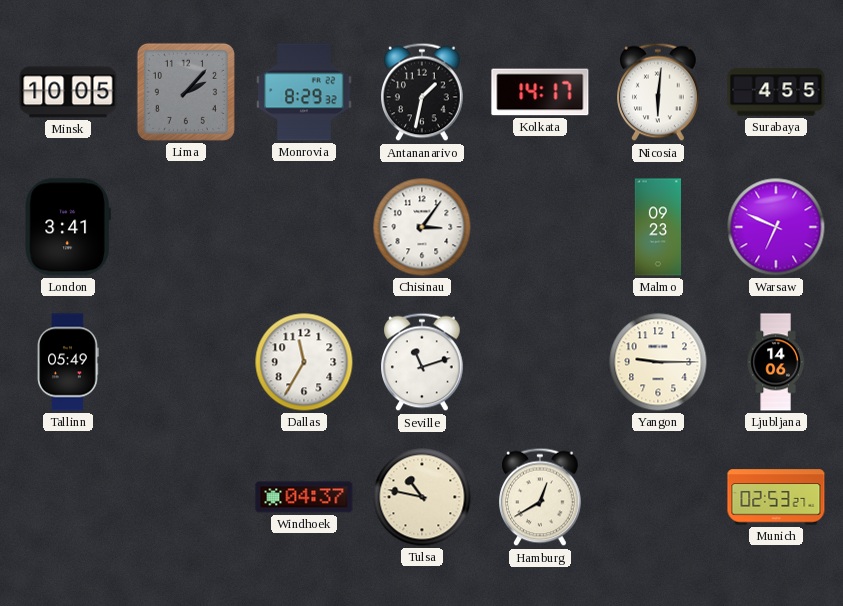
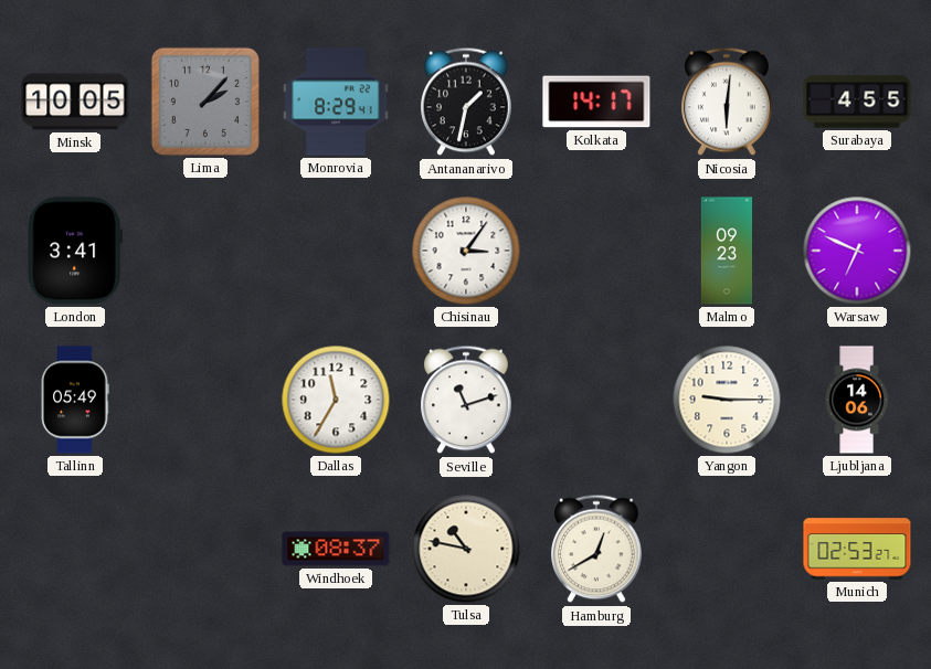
Monrovia: 8:29:32 -> 8:29:41 (336, 102)
Windhoek: 04:37 -> 08:37 (336, 549)
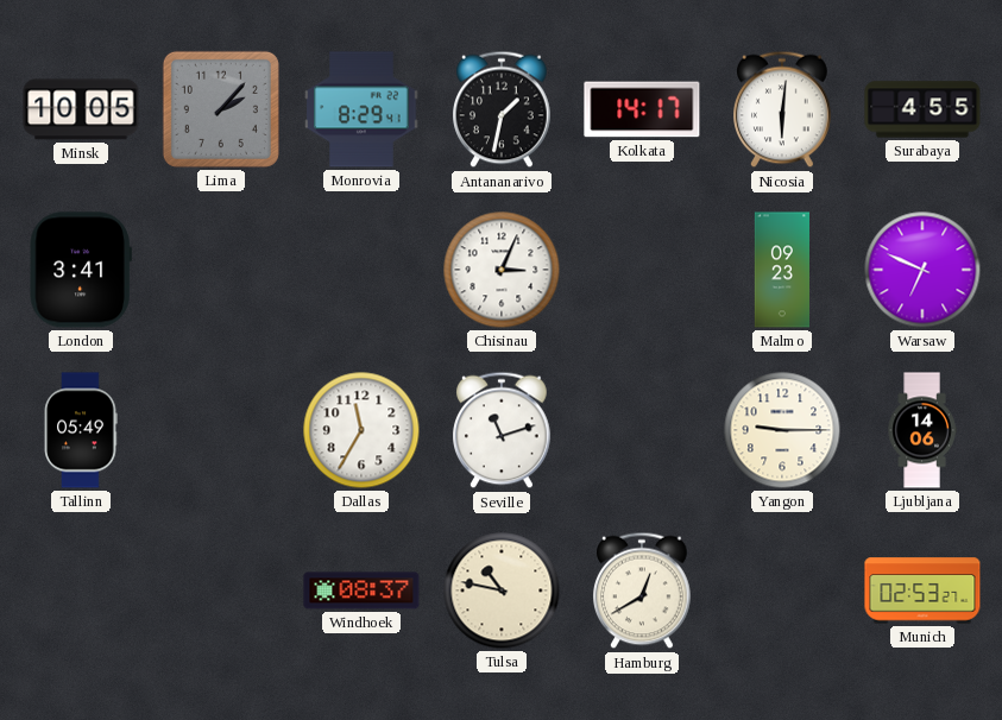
Chisinau: 3:06 -> 3:04 (502, 270)
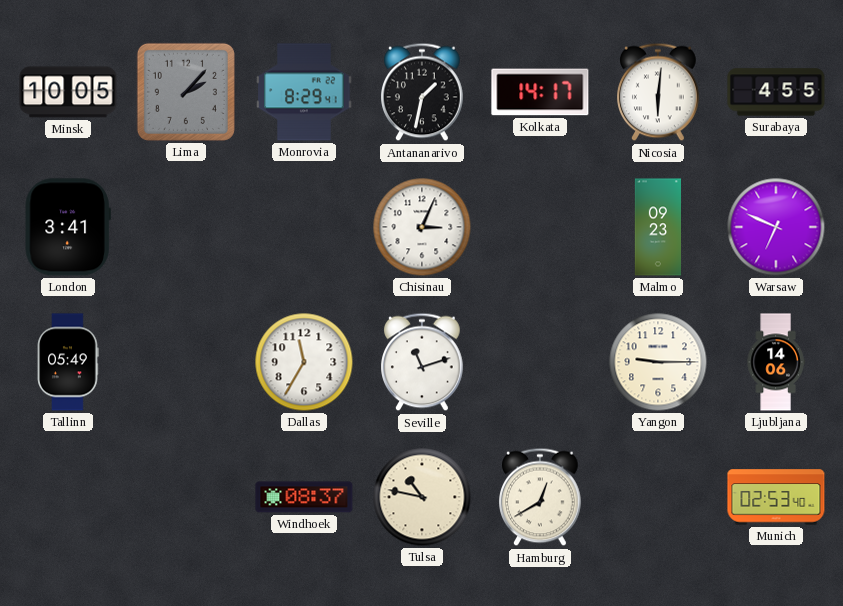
Munich: 02:53:27 -> 02:53:40 (776, 497)
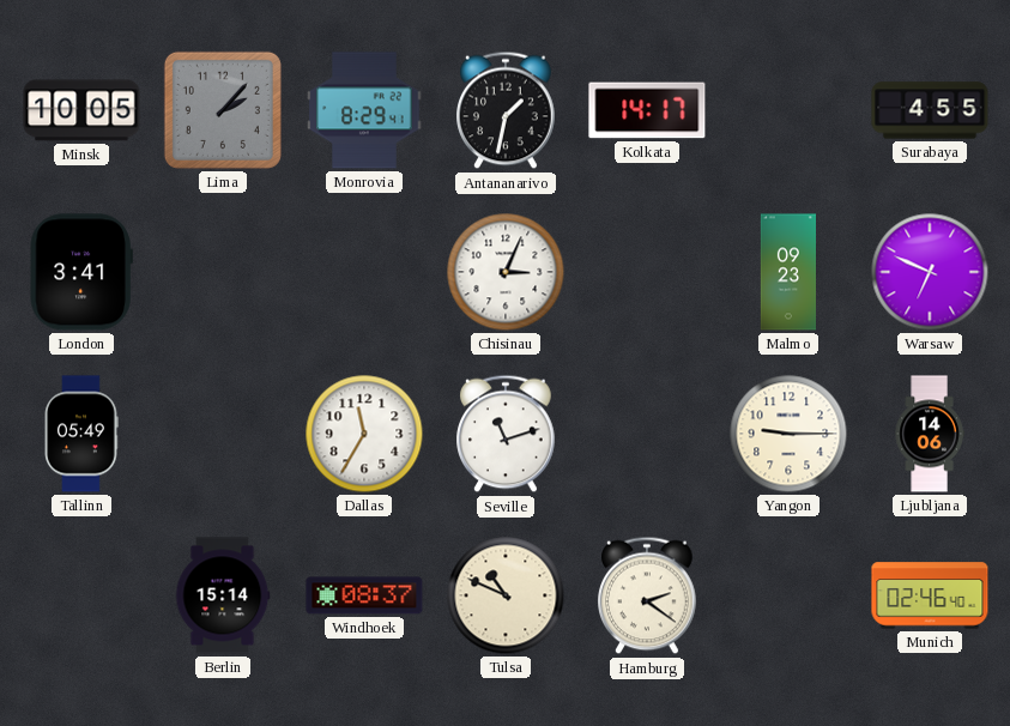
Nicosia: 6:01 -> none (659, 92)
Berlin: none -> 15:14 (223, 595)
Tulsa: 10:47 -> 10:49 (506, 595)
Hamburg: 12:40 -> 2:21 (648, 595)
Munich: 02:53 -> 02:46 (930, 595)
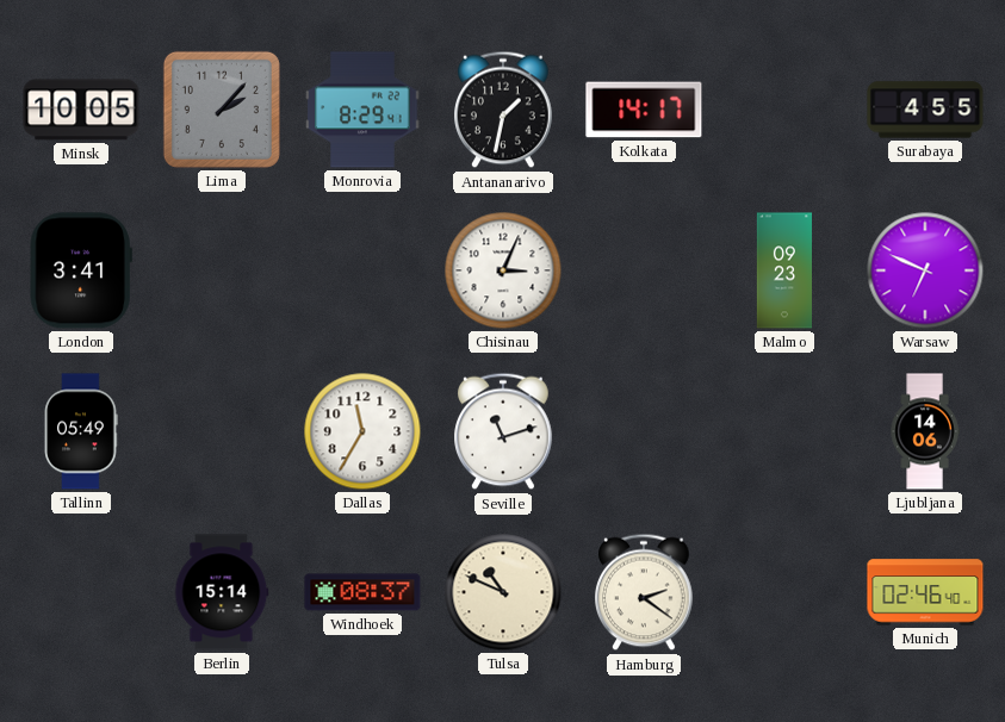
Yangon: 9:15 -> none (788, 434)
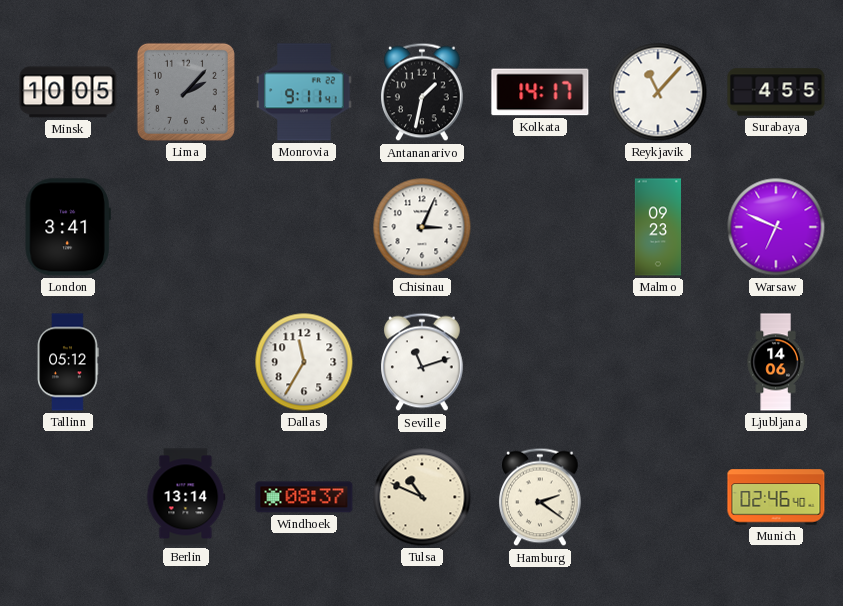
Monrovia: 8:29 -> 9:11 (304, 92)
Reykjavik: none -> 11:07 (658, 92)
Tallinn: 05:49 -> 05:12 (68, 362)
Berlin: 15:14 -> 13:14 (186, 497)
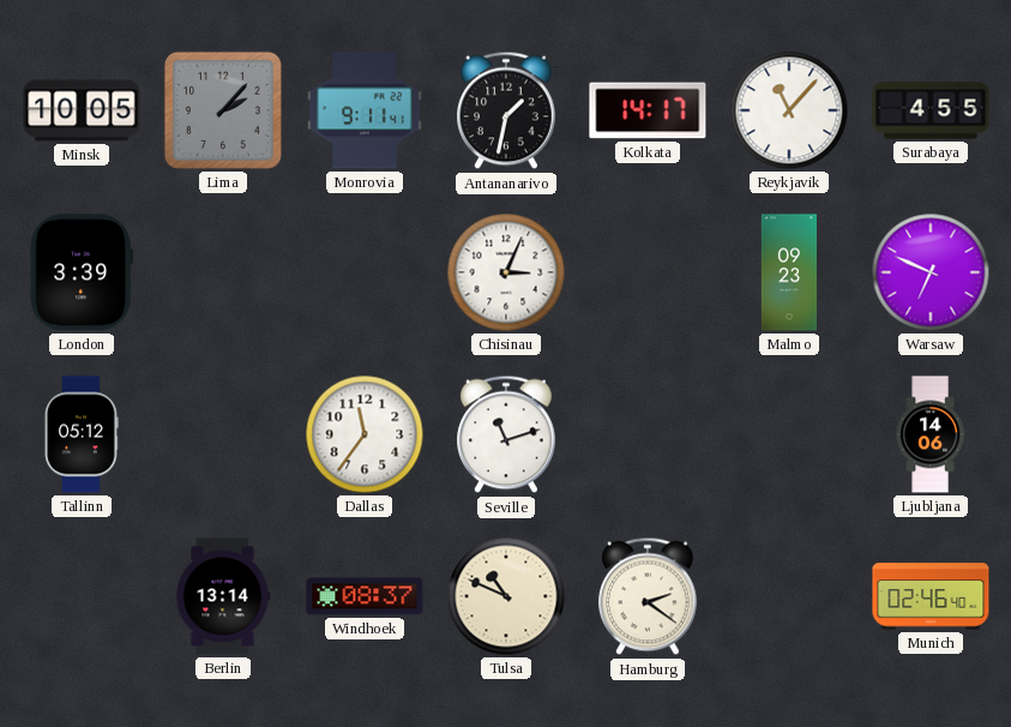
London: 3:41 -> 3:39 (82, 272)
Dallas: 11:35 -> 11:36 (365, 434)
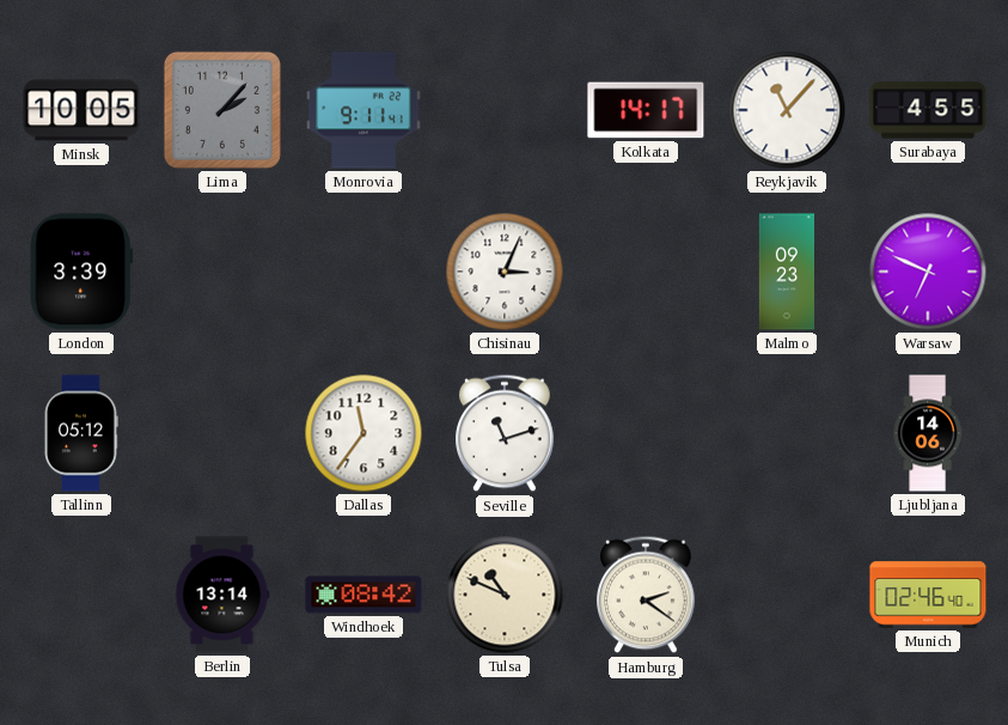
Antananarivo: 1:32 -> none (507, 110)
Windhoek: 08:37 -> 08:42 (364, 595)
